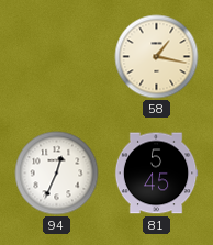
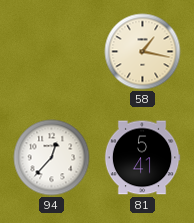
94: 12:34 -> 12:37 (52, 158)
81: 5:45 -> 5:41 (142, 158)
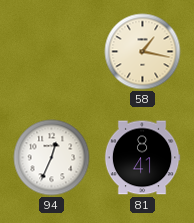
94: 12:37 -> 12:34 (52, 158)
81: 5:41 -> 8:41 (142, 158)
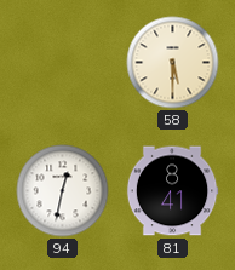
58: 1:17 -> 5:30 (173, 63)
94: 12:34 -> 12:32 (63, 191)
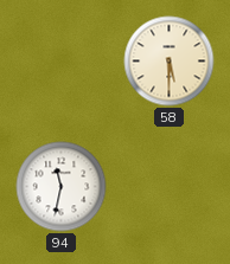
94: 12:32 -> 11:32 (62, 187)
81: 8:41 -> none (172, 191)
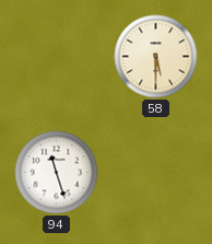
94: 11:32 -> 11:27 (57, 173)
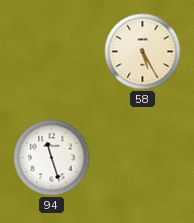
58: 5:30 -> 5:25 (143, 52)
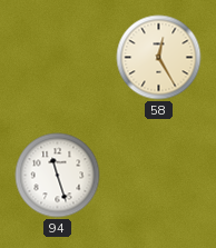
58: 5:25 -> 12:25 (159, 58)
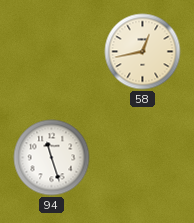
58: 12:25 -> 12:43 (143, 52)
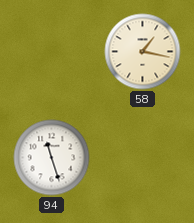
58: 12:43 -> 1:17 (143, 52)
